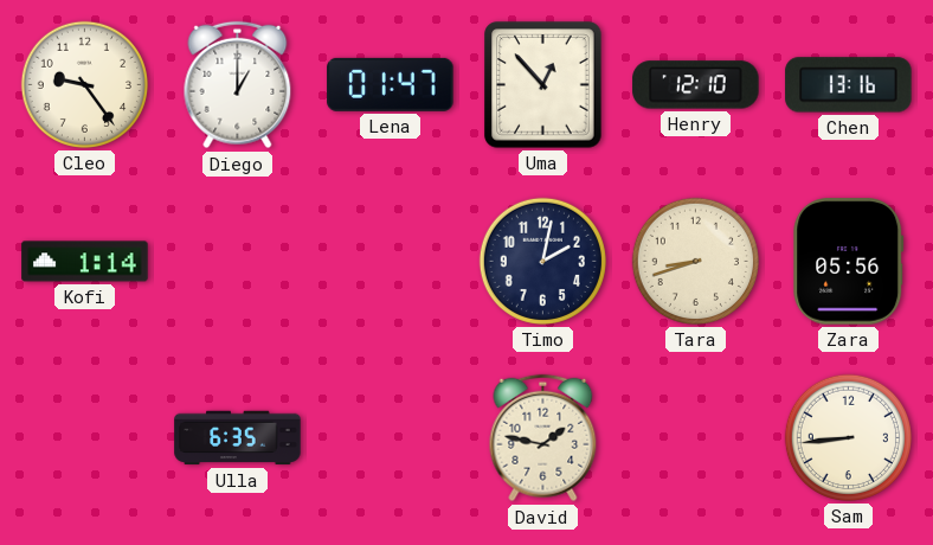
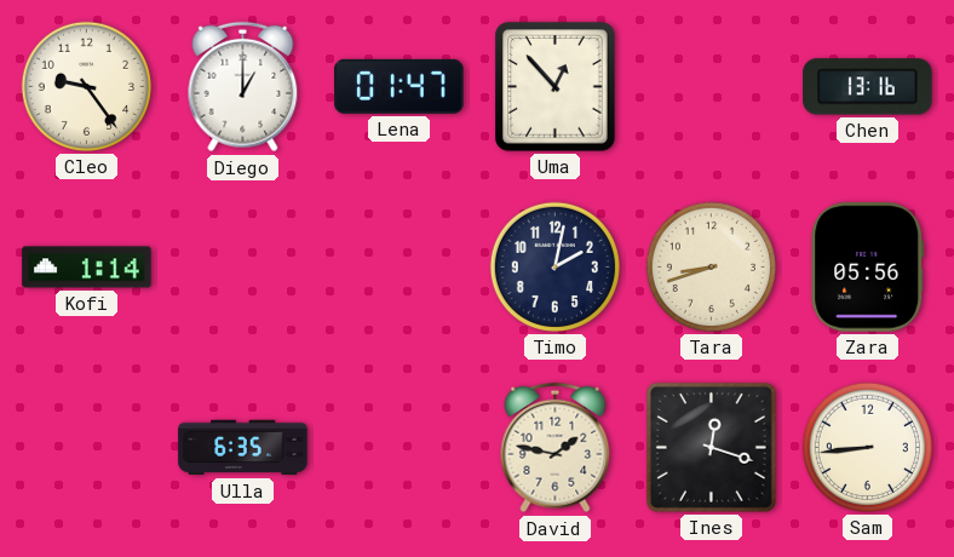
Henry: 12:10 -> none (696, 85)
Ines: none -> 12:18 (711, 447)
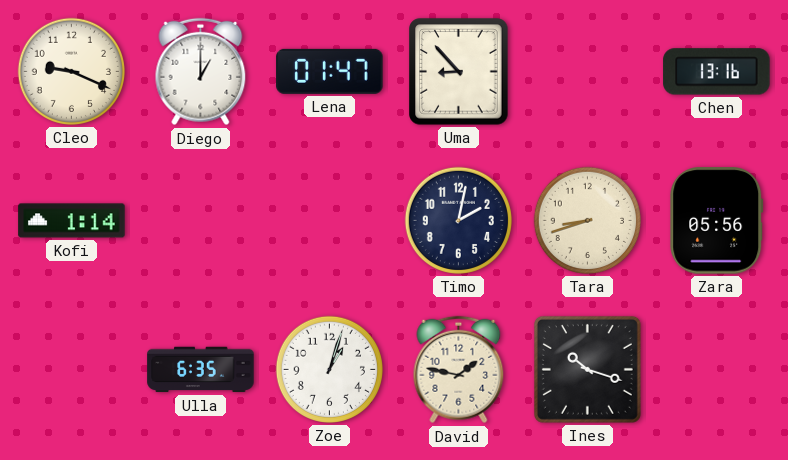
Cleo: 9:24 -> 9:19 (71, 71)
Uma: 12:53 -> 8:53 (459, 72)
Zoe: none -> 1:03 (329, 369)
Ines: 12:18 -> 10:18 (587, 369)
Sam: 8:44 -> none (867, 447)
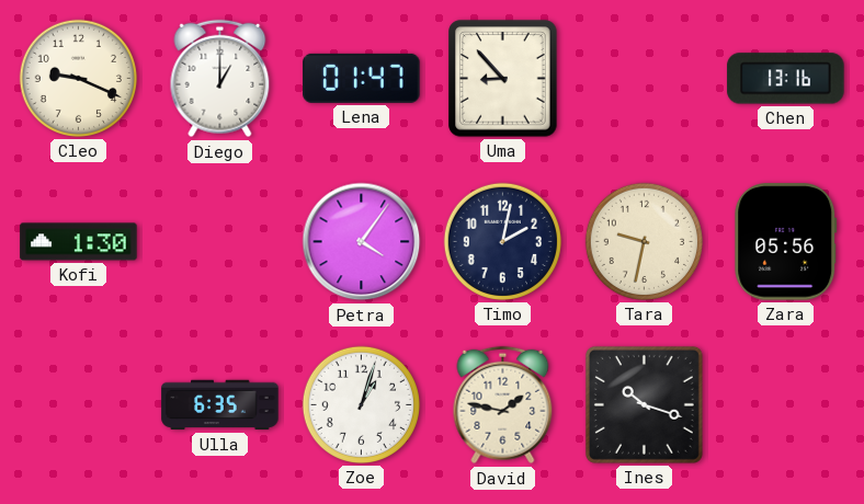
Kofi: 1:14 -> 1:30 (79, 242)
Petra: none -> 4:06 (362, 242)
Tara: 8:42 -> 9:32 (644, 241)
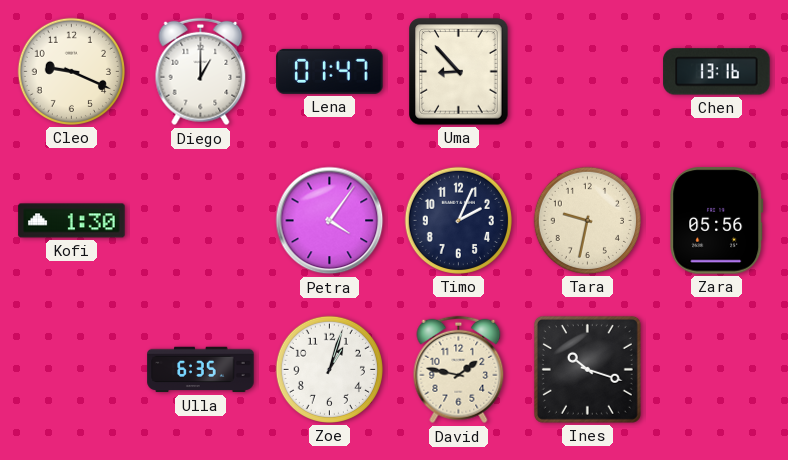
Timo: 2:02 -> 2:04 (458, 220)
